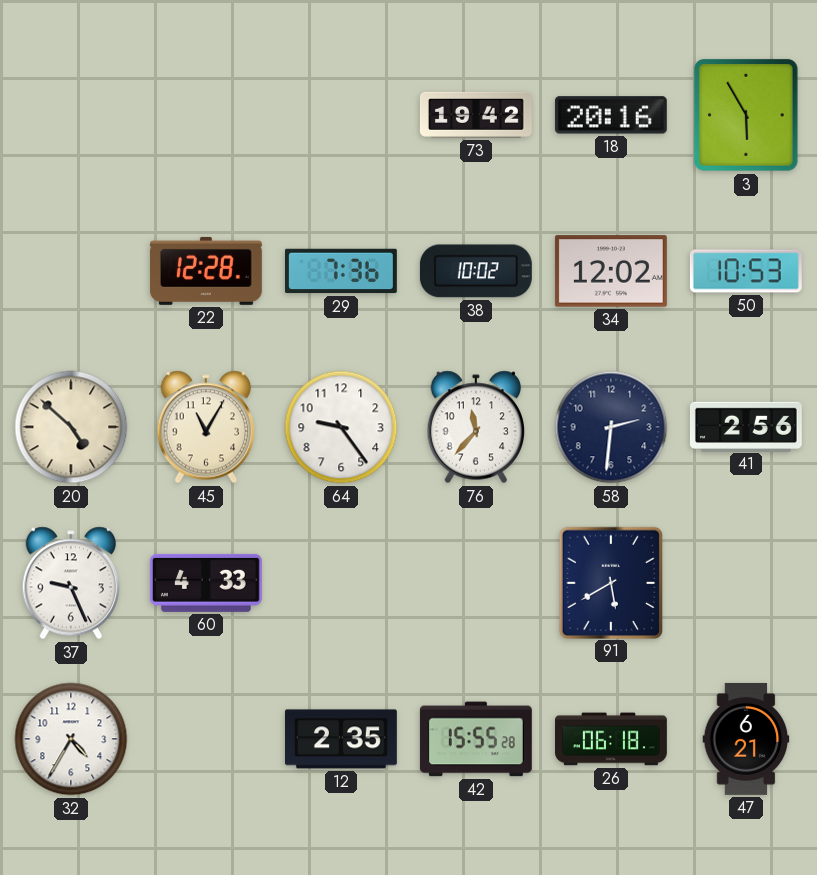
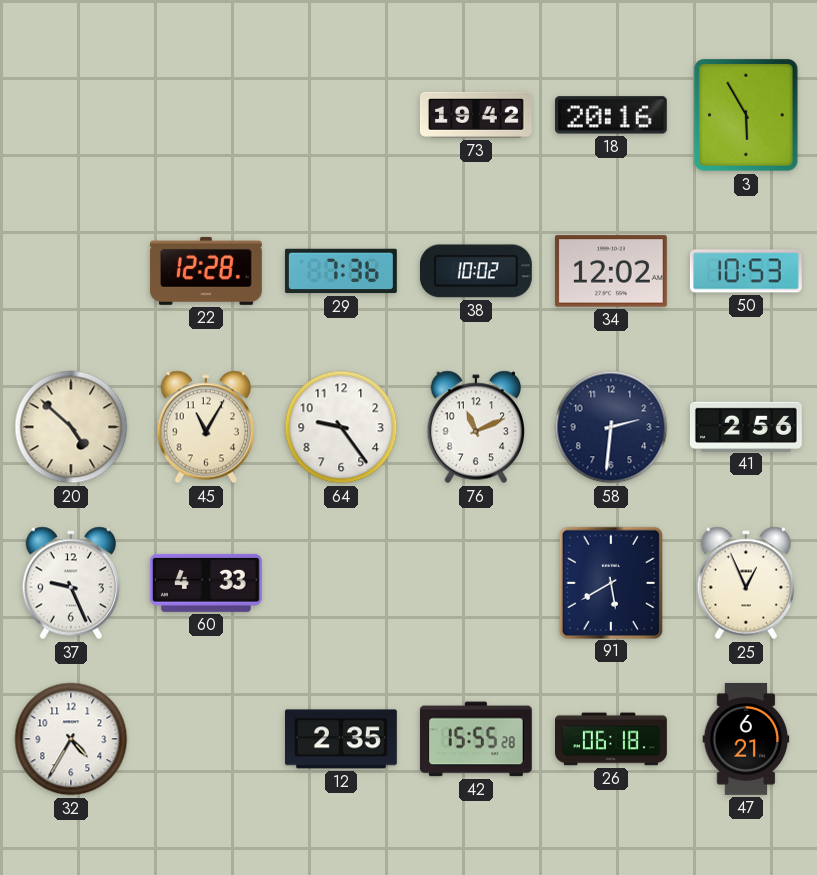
76: 11:37 -> 11:11 (476, 427)
25: none -> 12:56 (746, 583)
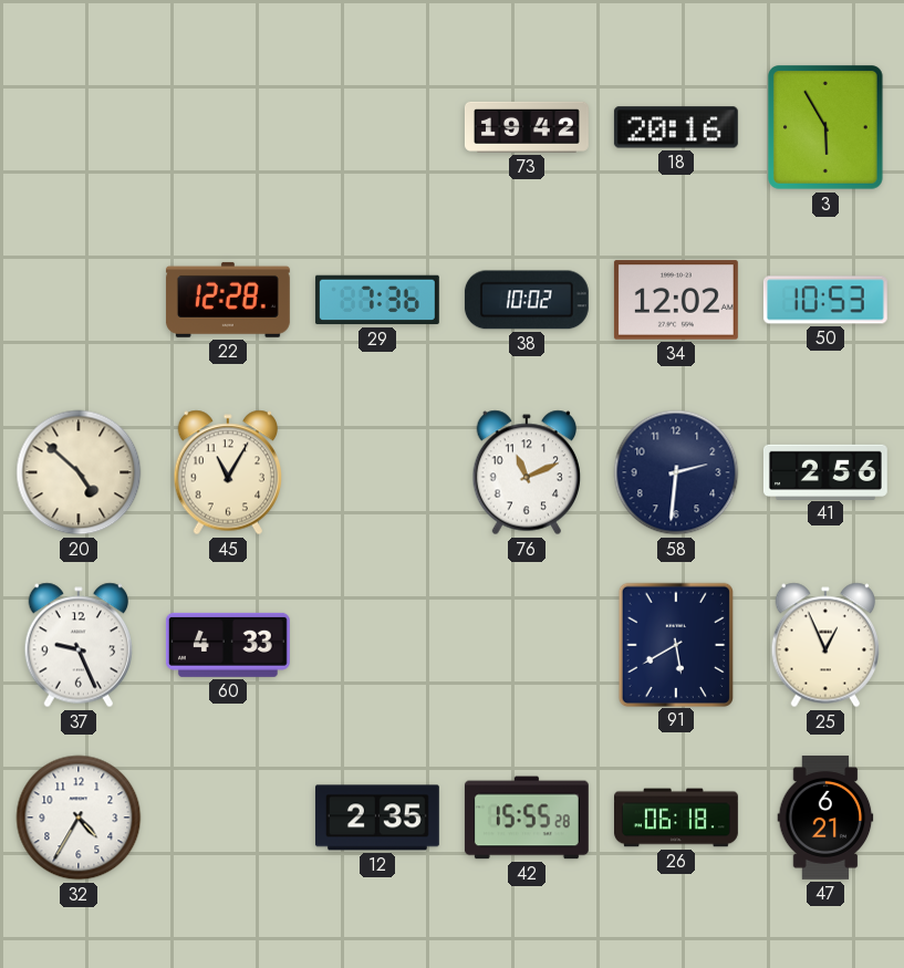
64: 9:24 -> none (341, 427)
